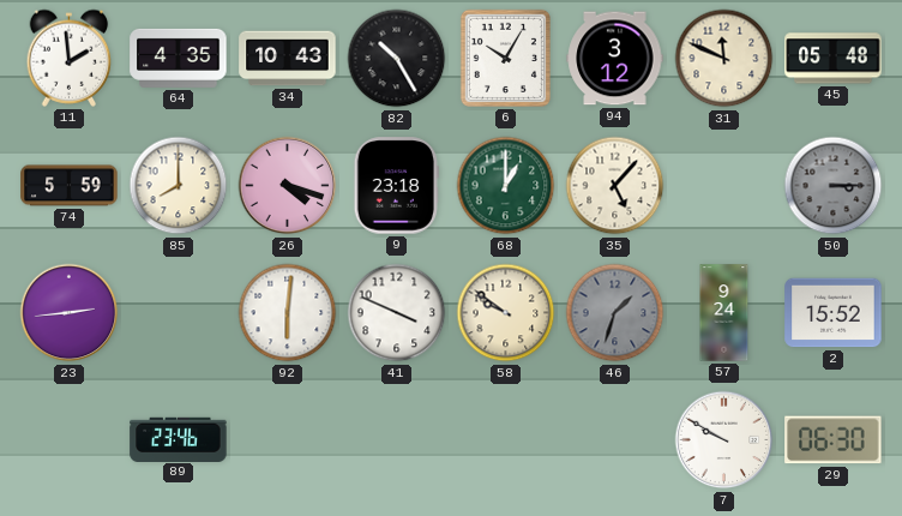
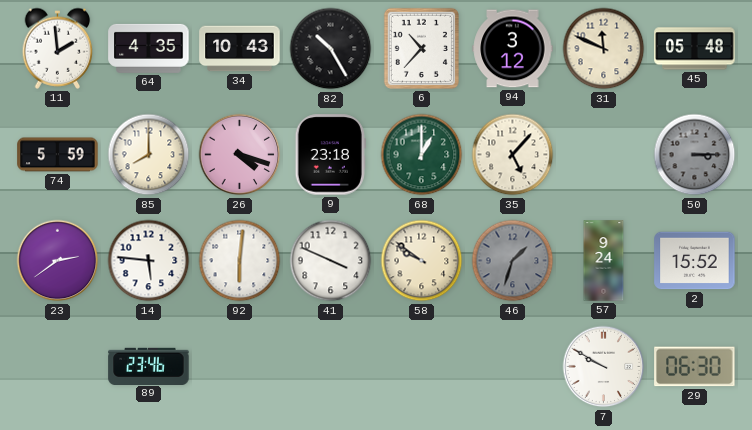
6: 10:05 -> 10:37 (421, 48)
23: 2:44 -> 2:39 (58, 261)
14: none -> 5:46 (149, 261)
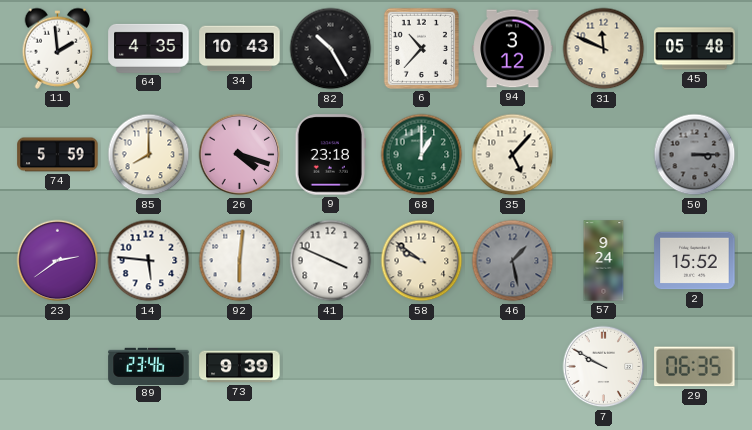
46: 1:33 -> 1:28 (513, 261)
73: none -> 9:39 (240, 367)
29: 06:30 -> 06:35 (695, 367)
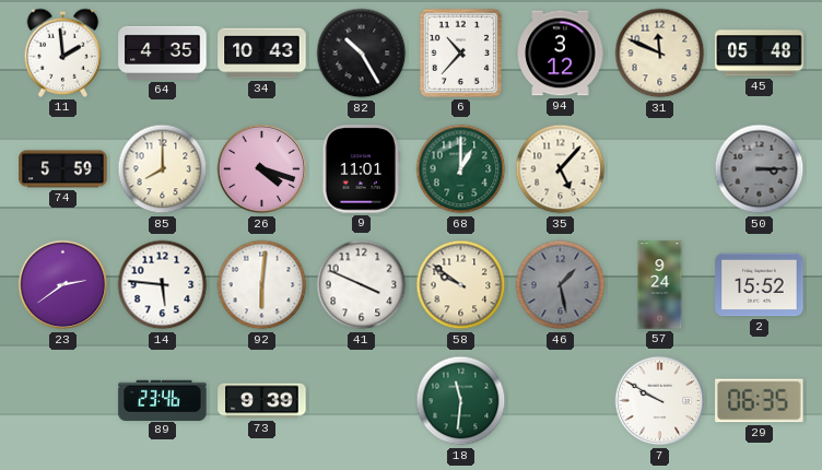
9: 23:18 -> 11:01 (361, 169)
18: none -> 11:31 (461, 401)
